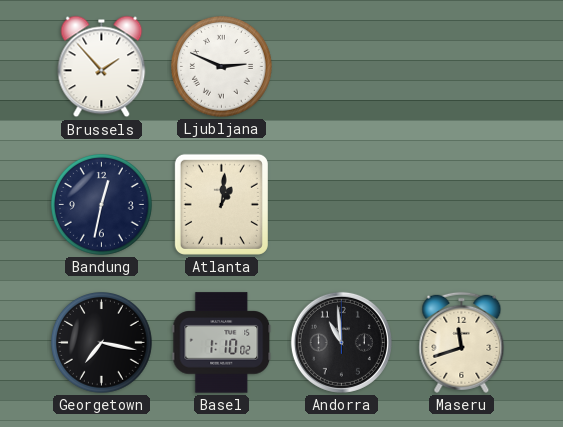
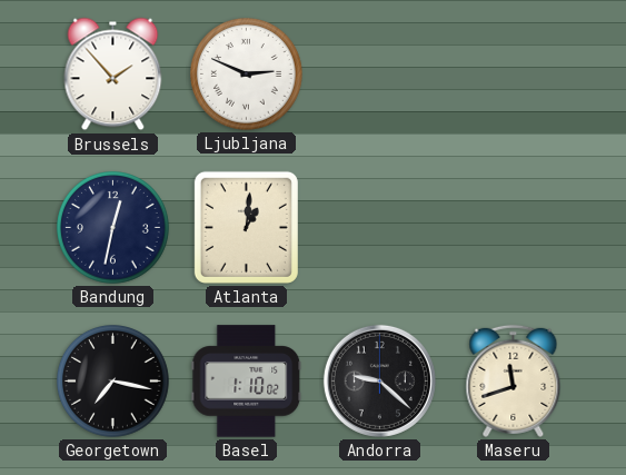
Andorra: 10:59 -> 9:22 (379, 380)
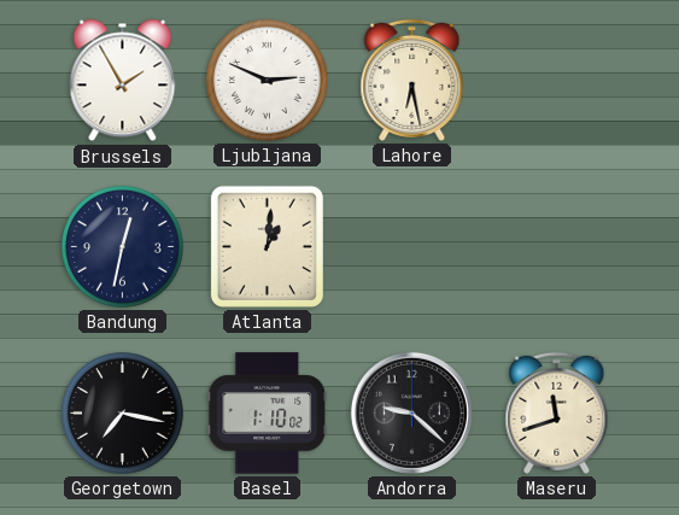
Brussels: 1:53 -> 1:55 (123, 81)
Lahore: none -> 6:28 (412, 80)
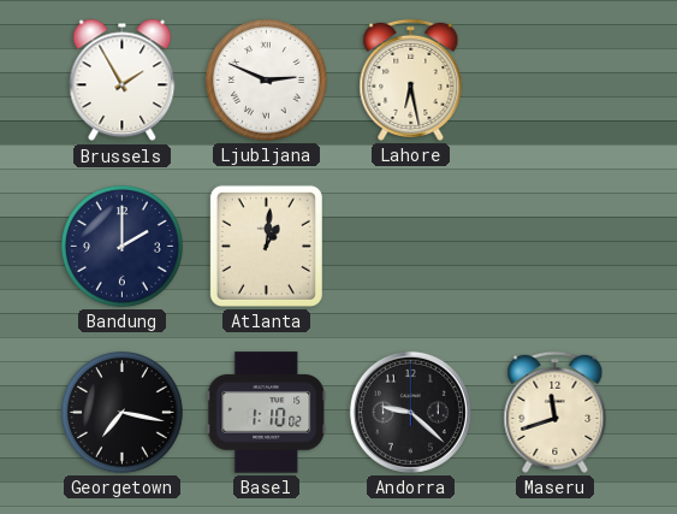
Bandung: 12:32 -> 2:00 (123, 247)
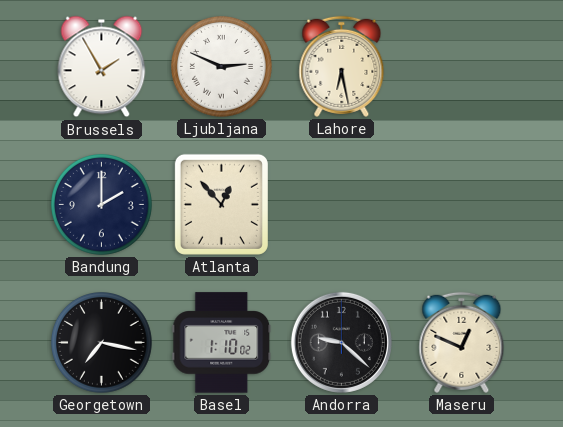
Atlanta: 1:01 -> 12:53 (221, 204)
Maseru: 11:42 -> 12:49 (462, 342)
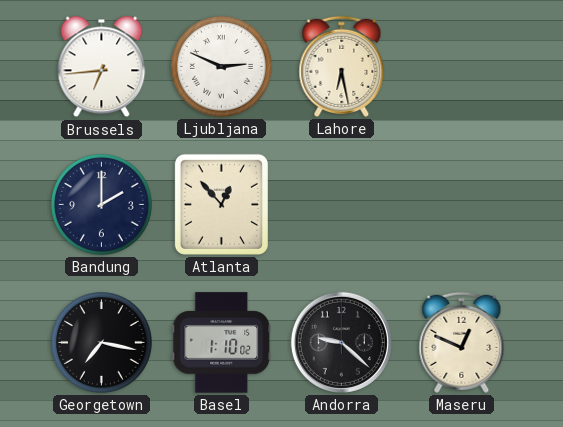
Brussels: 1:55 -> 6:44 (102, 67)
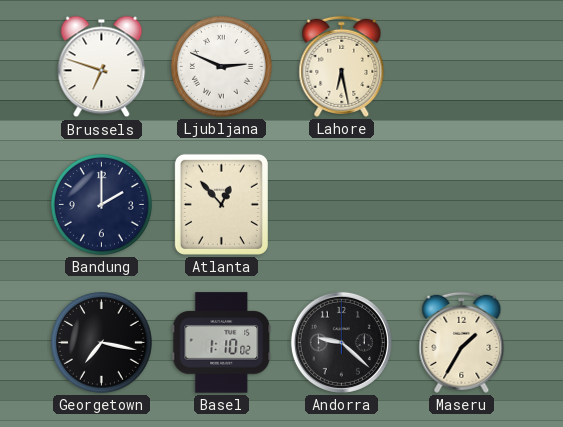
Brussels: 6:44 -> 6:48 (102, 67)
Maseru: 12:49 -> 1:35 (462, 342)
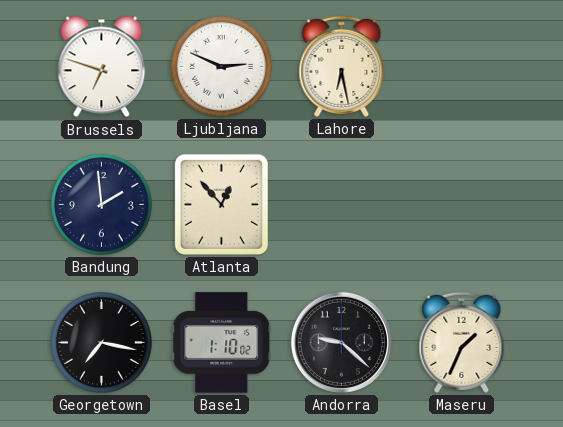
Bandung: 2:00 -> 1:59 (102, 205)
Maseru: 1:35 -> 1:34 (462, 342)
